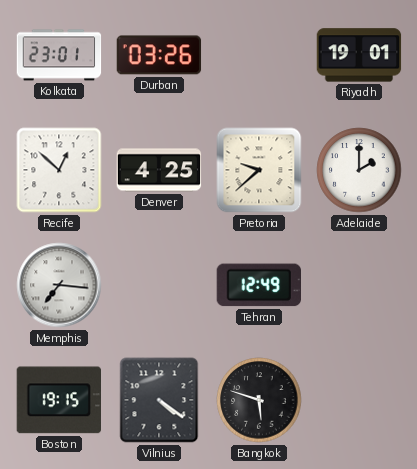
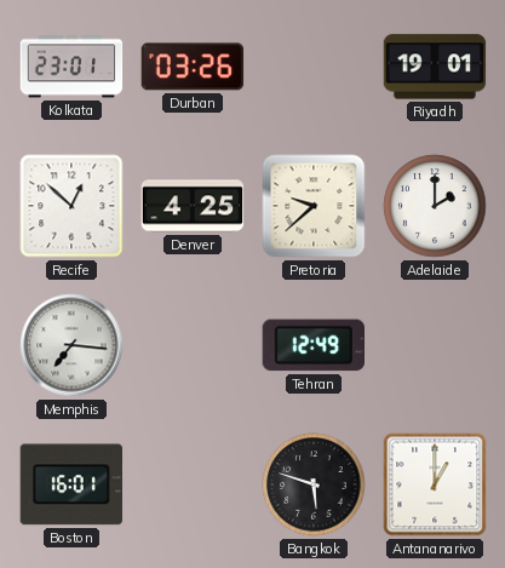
Boston: 19:15 -> 16:01 (70, 484)
Vilnius: 4:21 -> none (159, 400)
Antananarivo: none -> 1:00 (435, 484)
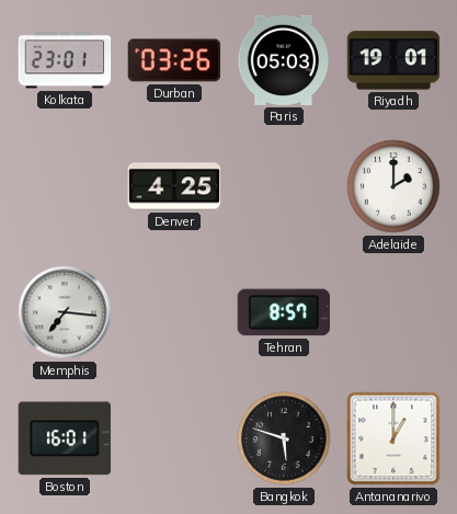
Paris: none -> 05:03 (284, 60)
Recife: 12:52 -> none (71, 206)
Pretoria: 9:38 -> none (314, 206)
Tehran: 12:49 -> 8:57 (283, 312)
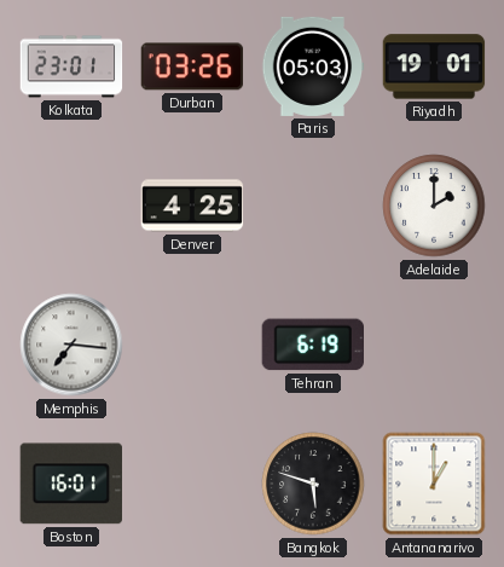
Tehran: 8:57 -> 6:19 (312, 345)
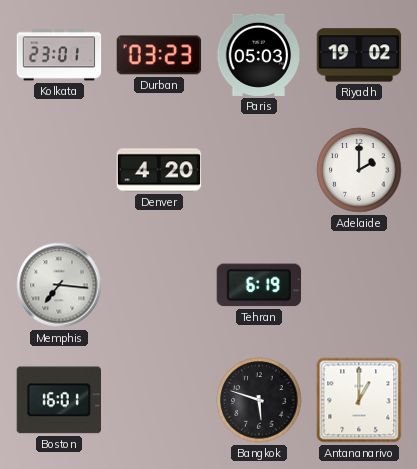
Durban: 03:26 -> 03:23 (159, 55)
Riyadh: 19:01 -> 19:02 (359, 55)
Denver: 4:25 -> 4:20 (159, 170)
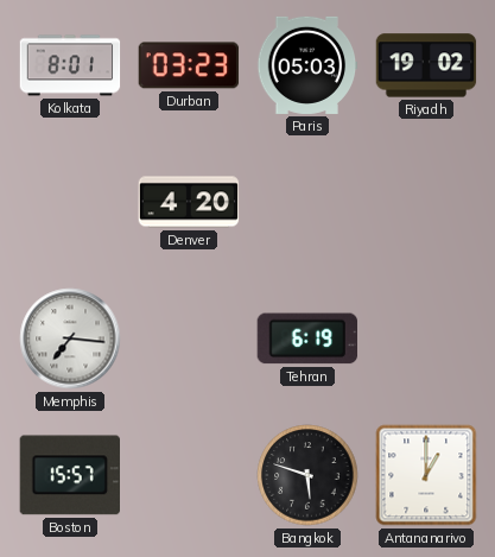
Kolkata: 23:01 -> 8:01 (70, 65)
Adelaide: 2:00 -> none (359, 170)
Boston: 16:01 -> 15:57 (69, 475)
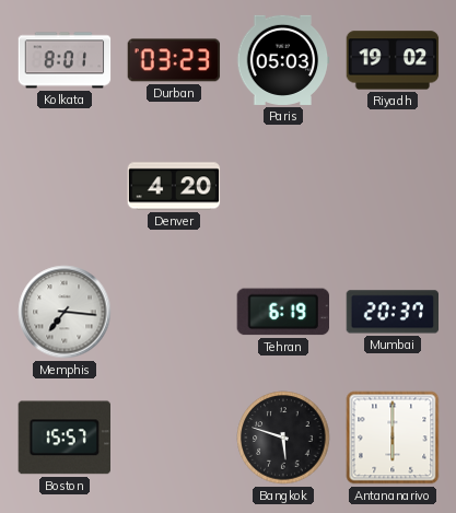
Mumbai: none -> 20:37 (393, 312)
Antananarivo: 1:00 -> 6:00 (393, 438)
